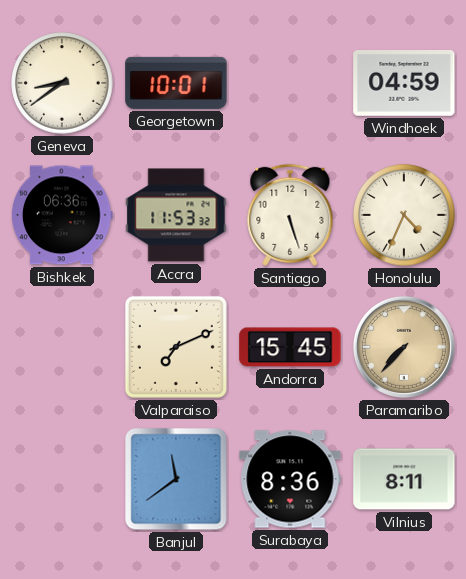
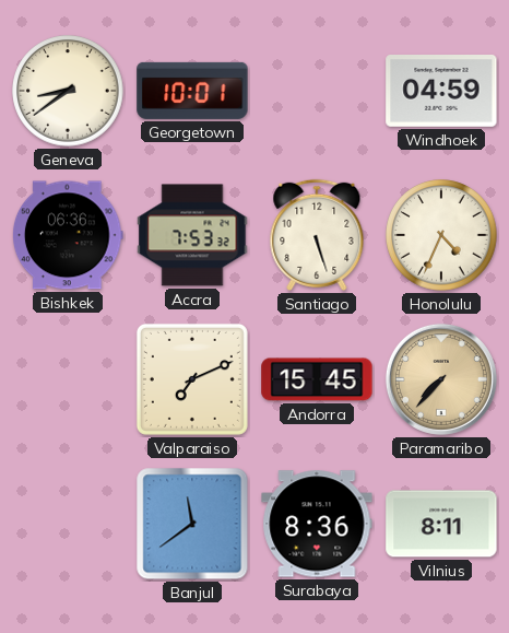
Accra: 11:53 -> 7:53 (192, 235)
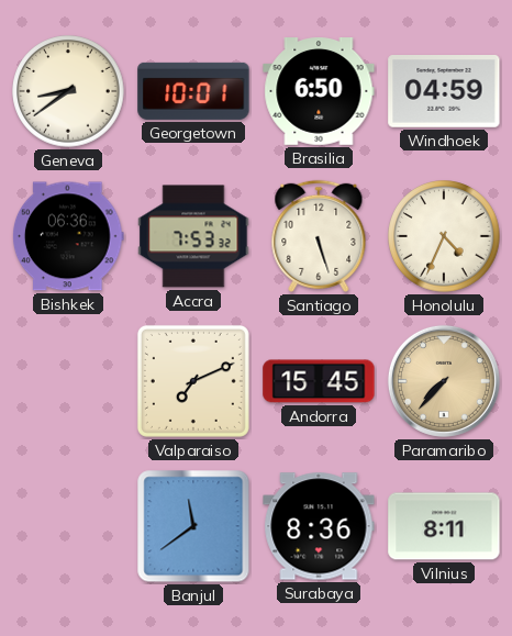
Brasilia: none -> 6:50 (319, 92)
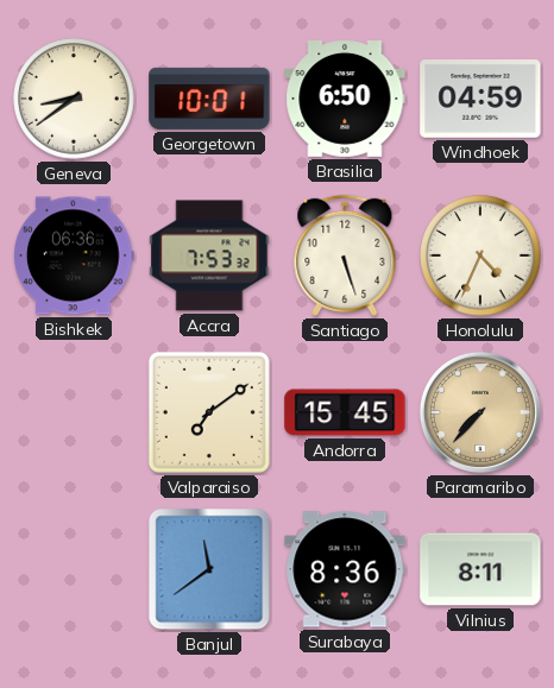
Valparaiso: 7:11 -> 7:09 (209, 412)
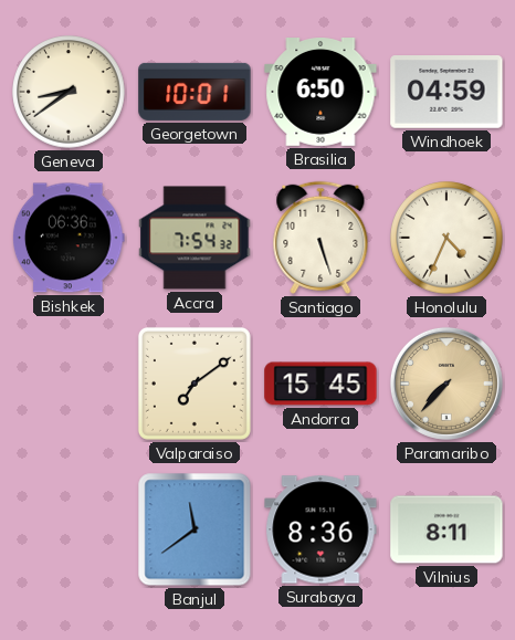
Accra: 7:53 -> 7:54 (195, 238)
